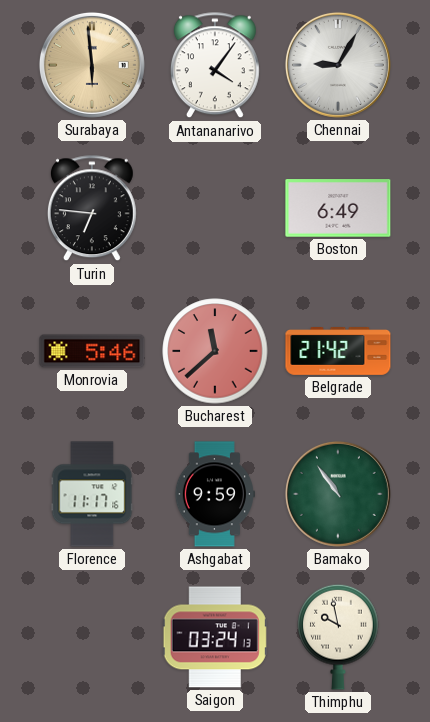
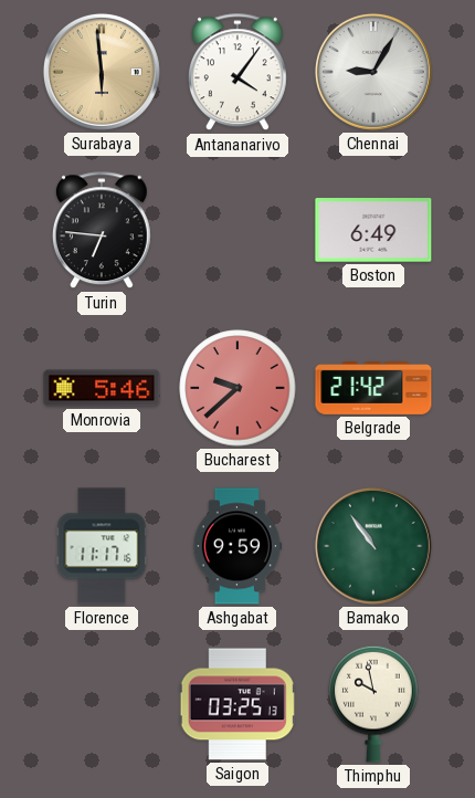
Bucharest: 11:38 -> 9:38 (237, 388)
Saigon: 03:24 -> 03:25 (237, 704)
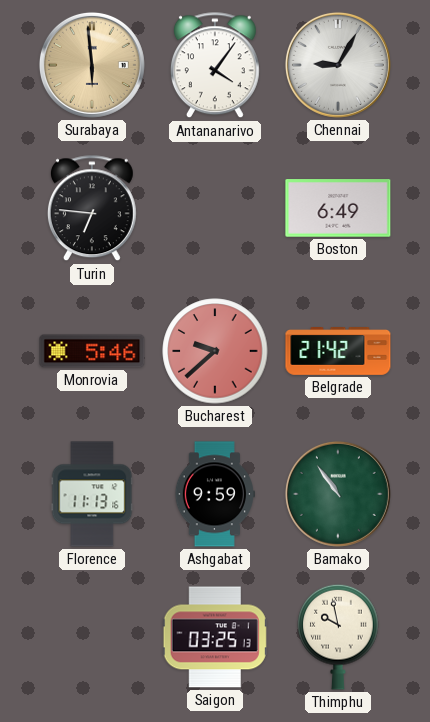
Florence: 11:17 -> 11:13 (92, 494)
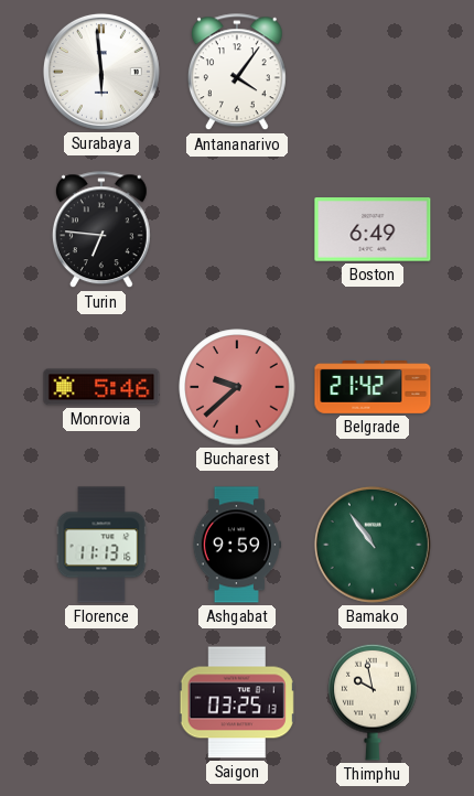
Surabaya dial: champagne -> white (101, 72)
Chennai: 9:05 -> none (338, 65)
